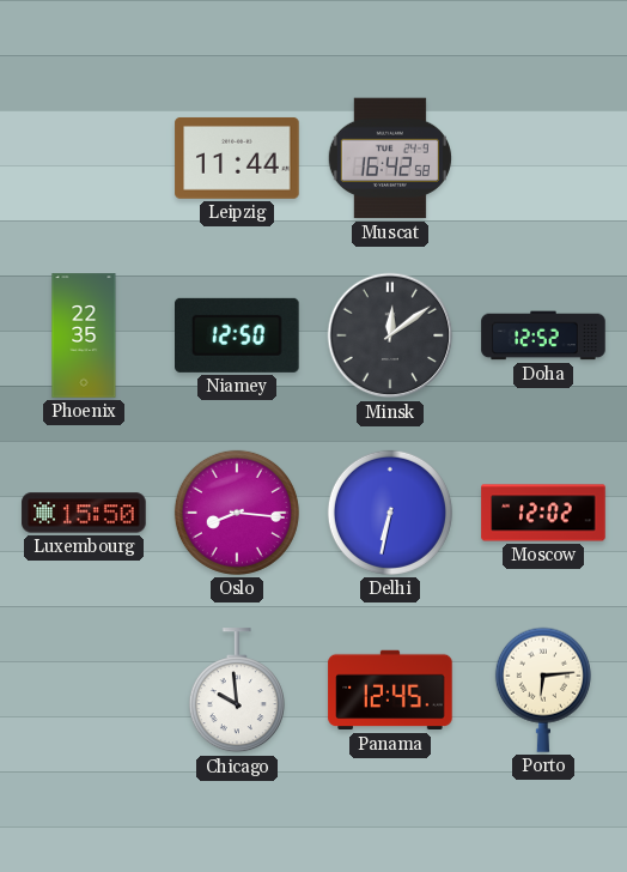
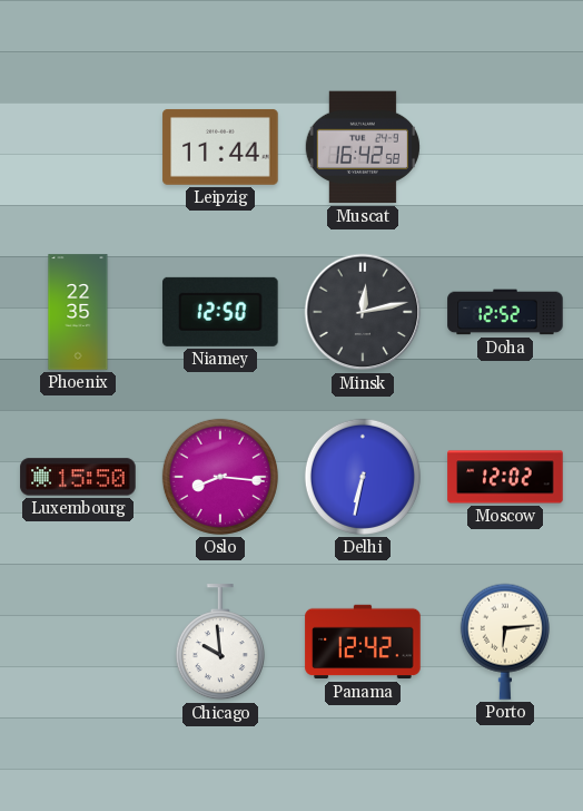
Minsk: 12:09 -> 12:13 (363, 312)
Panama: 12:45 -> 12:42 (363, 642)
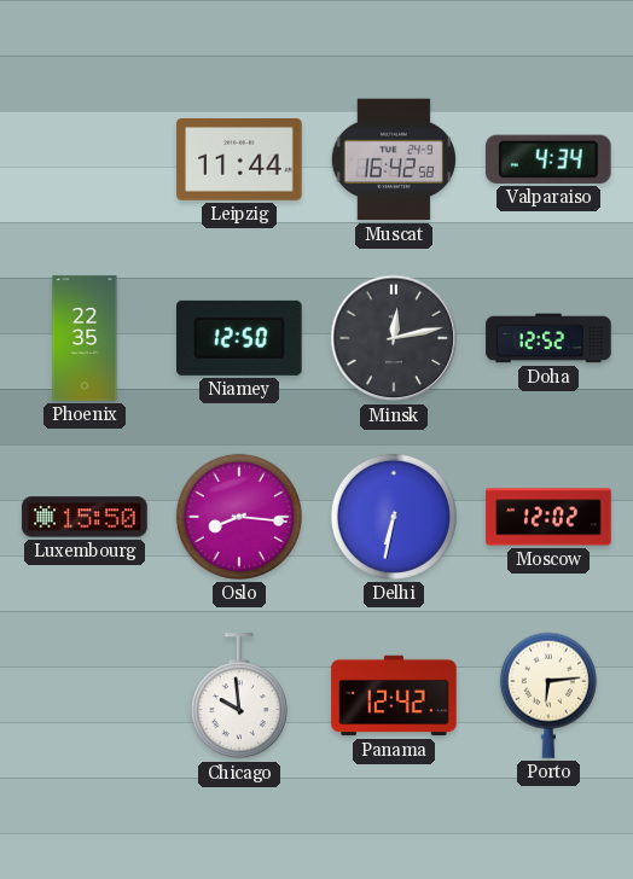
Valparaiso: none -> 4:34 (550, 159)
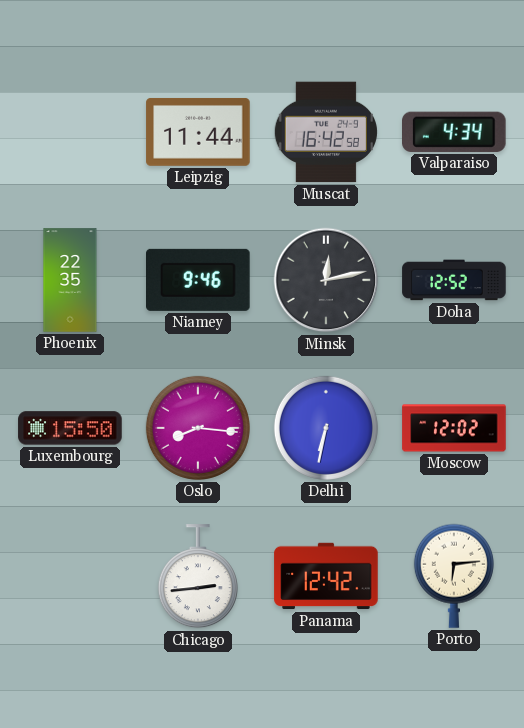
Niamey: 12:50 -> 9:46 (198, 280)
Chicago: 9:59 -> 2:44 (198, 577)
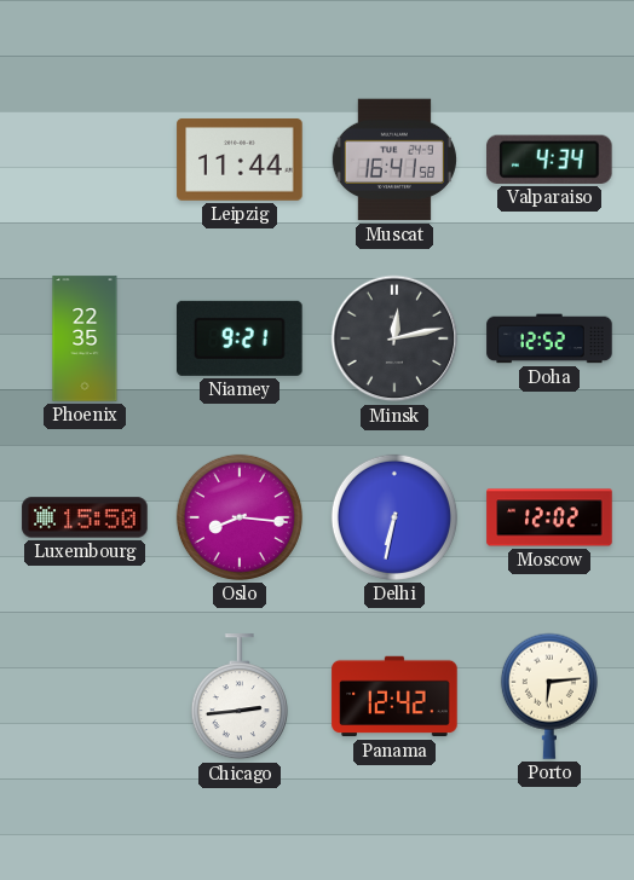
Muscat: 16:42 -> 16:41 (394, 160)
Niamey: 9:46 -> 9:21 (240, 338)
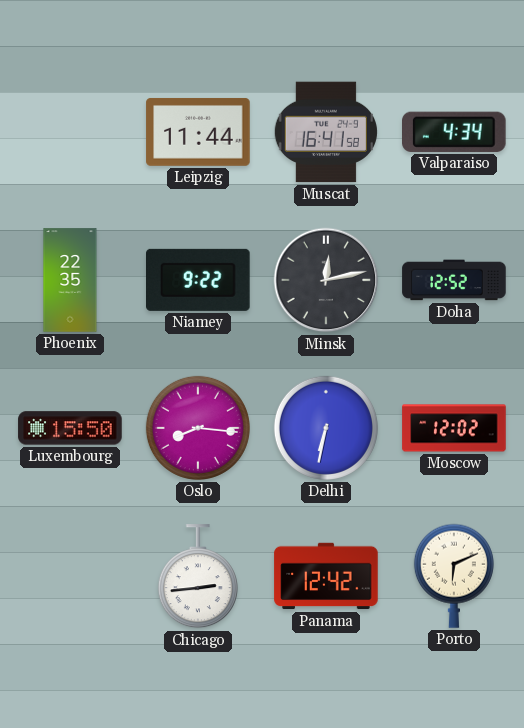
Niamey: 9:21 -> 9:22 (198, 280)
Porto: 6:14 -> 6:11 (454, 576)
